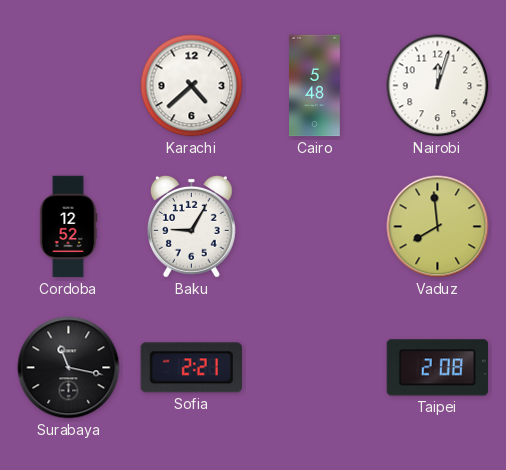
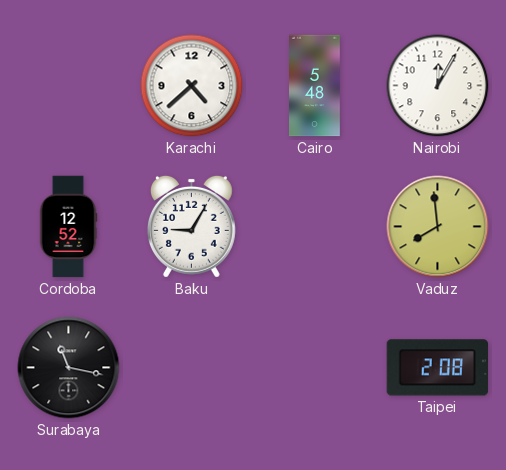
Nairobi: 12:03 -> 12:05 (438, 86)
Sofia: 2:21 -> none (191, 368)
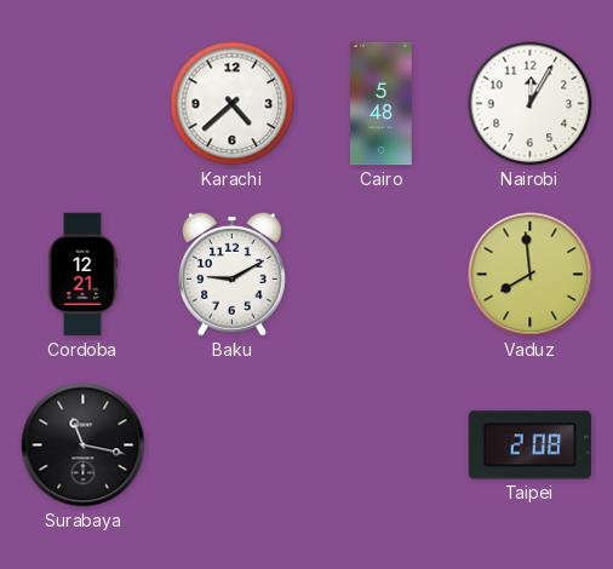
Cordoba: 12:52 -> 12:21 (82, 275)
Baku: 9:05 -> 9:10 (231, 274)
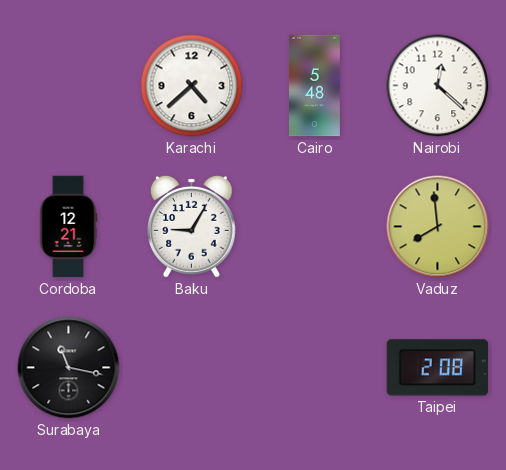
Nairobi: 12:05 -> 12:22 (438, 86)
Baku: 9:10 -> 9:05 (191, 226)
